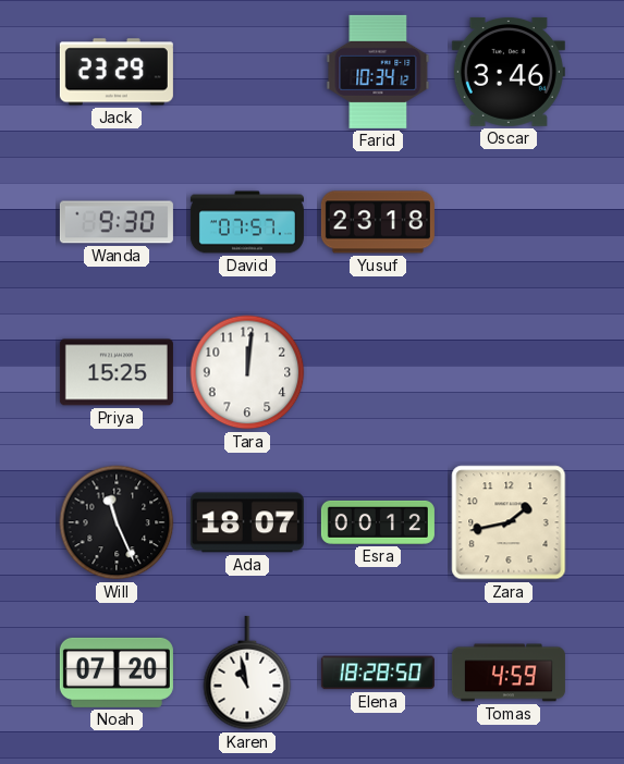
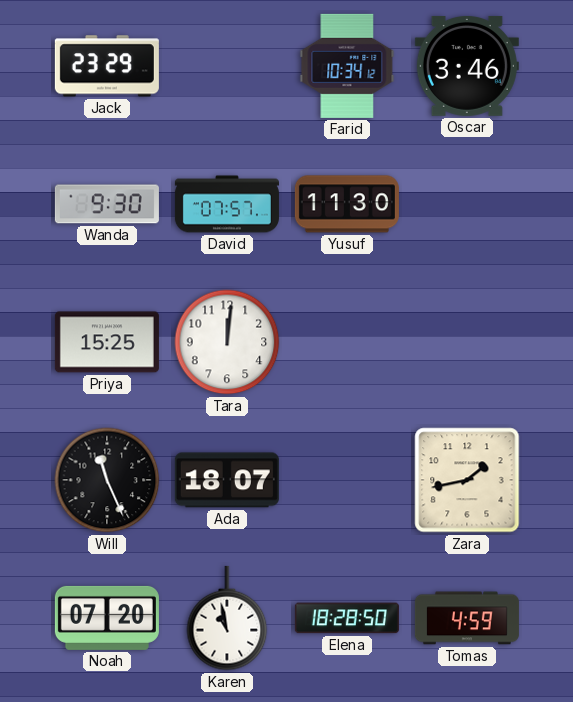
Yusuf: 23:18 -> 11:30 (347, 204)
Esra: 00:12 -> none (378, 522)
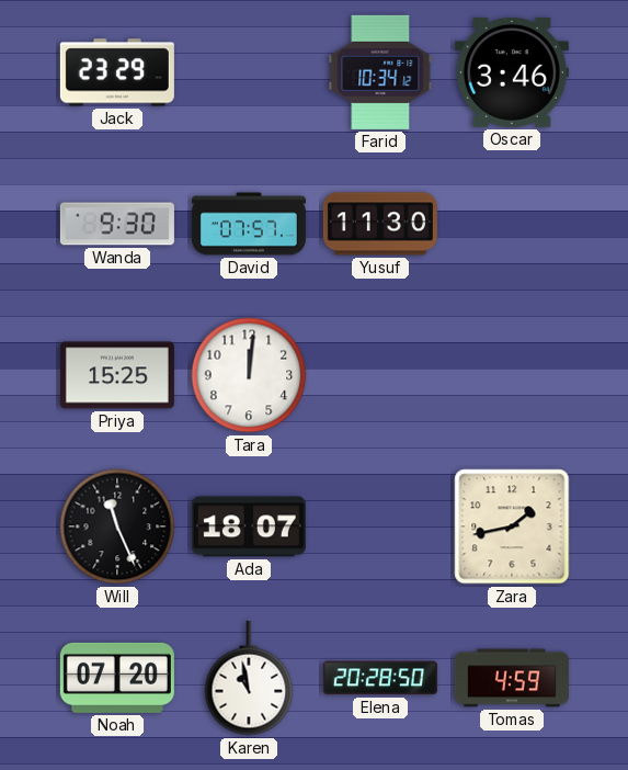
Elena: 18:28 -> 20:28 (380, 678)
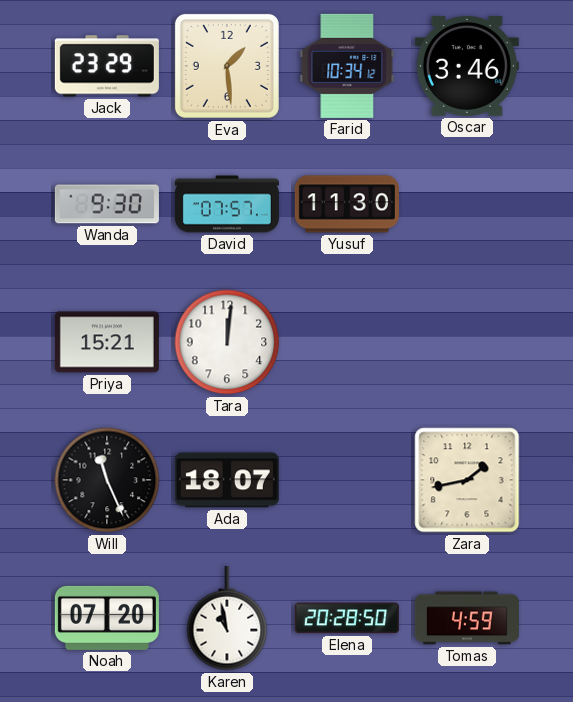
Eva: none -> 1:29 (227, 66)
Priya: 15:25 -> 15:21 (107, 342)
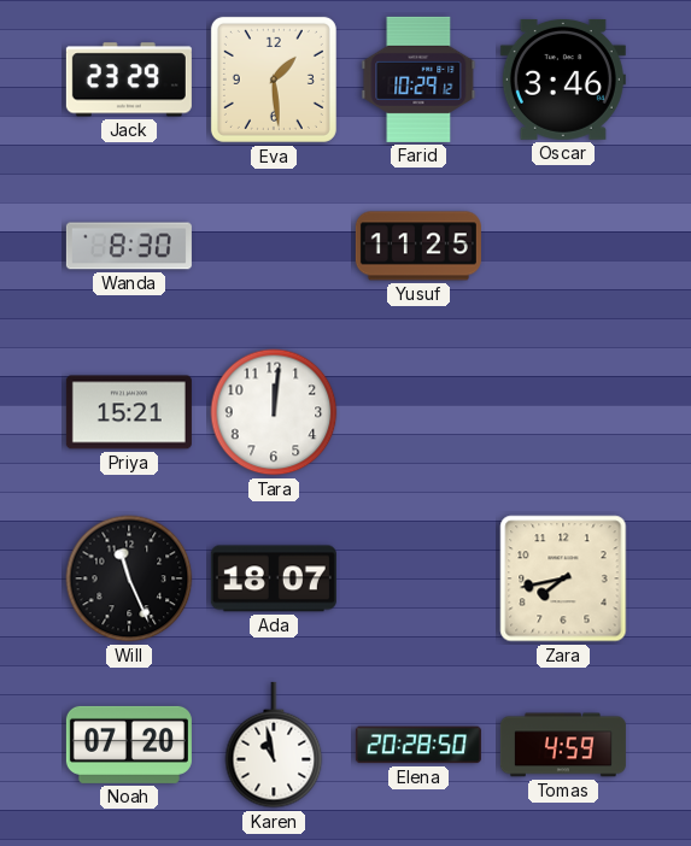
Farid: 10:34 -> 10:29 (418, 80)
Wanda: 9:30 -> 8:30 (129, 246)
David: 07:57 -> none (227, 204)
Yusuf: 11:30 -> 11:25 (418, 246)
Zara: 1:43 -> 7:43 (563, 578)
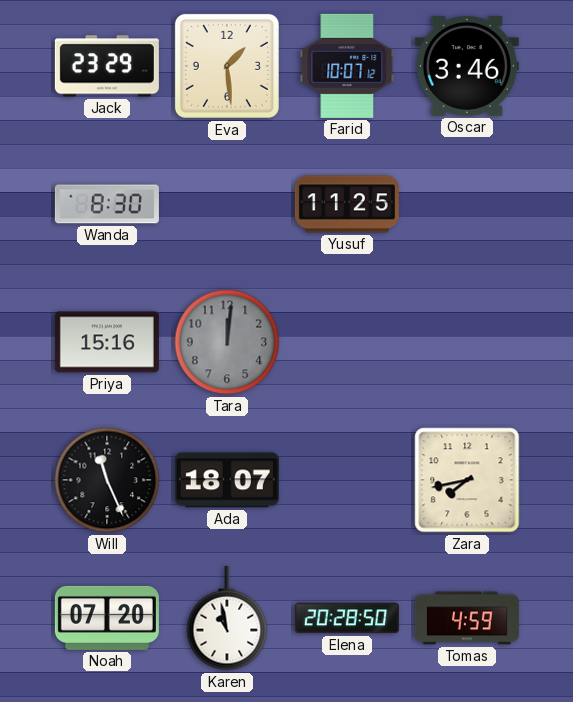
Farid: 10:29 -> 10:07 (347, 66)
Priya: 15:21 -> 15:16 (107, 342)
Tara dial: white -> grey (227, 342)
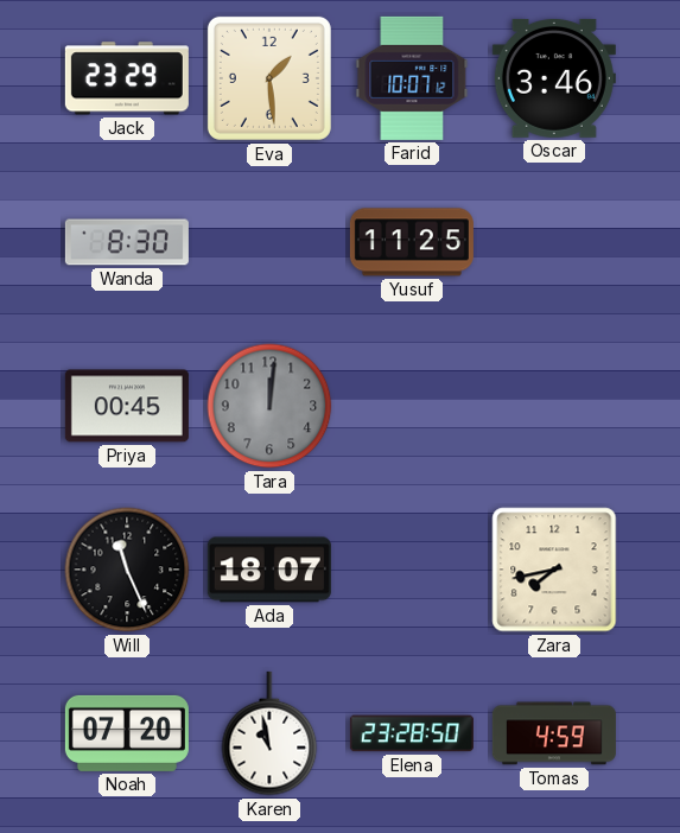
Priya: 15:16 -> 00:45 (127, 406)
Elena: 20:28 -> 23:28 (412, 733)
